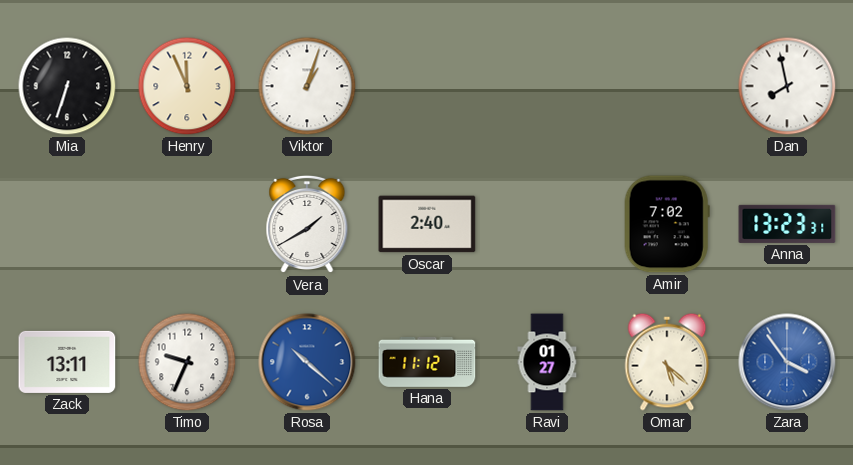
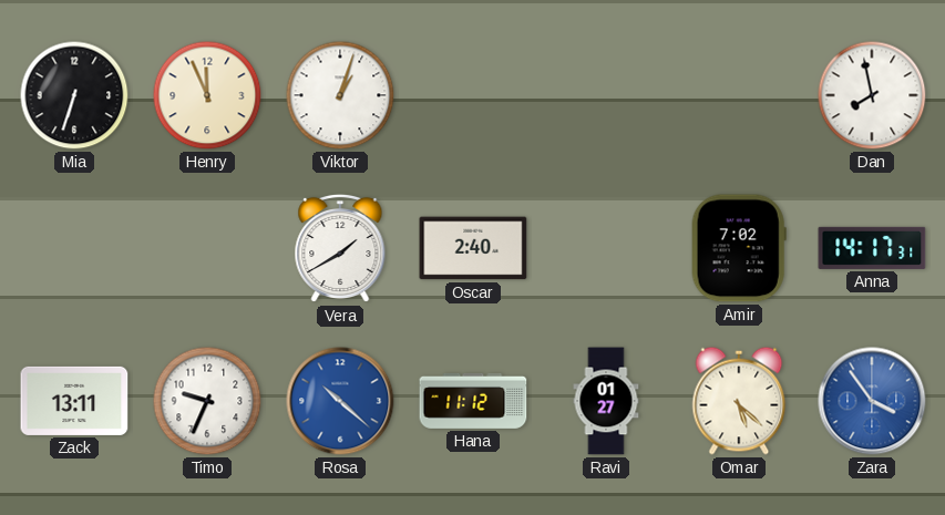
Anna: 13:23 -> 14:17 (872, 248)
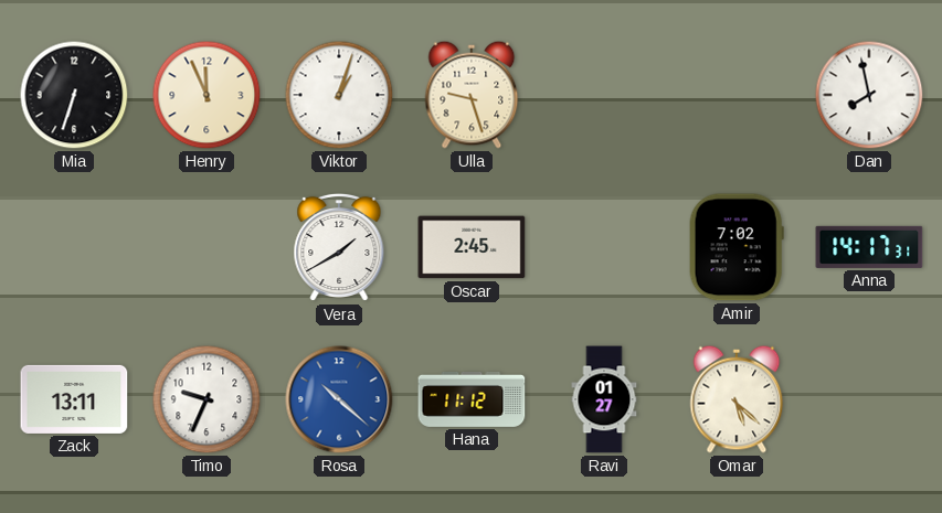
Ulla: none -> 9:27 (472, 95)
Oscar: 2:40 -> 2:45 (472, 247)
Zara: 3:54 -> none (872, 401)
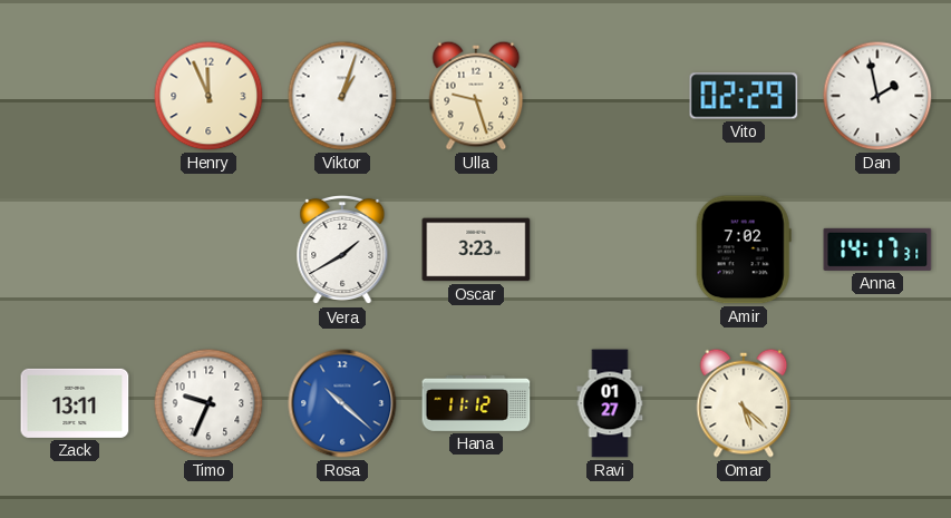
Mia: 6:33 -> none (74, 95)
Vito: none -> 02:29 (744, 96)
Dan: 7:58 -> 1:58 (877, 96)
Oscar: 2:45 -> 3:23 (476, 250)
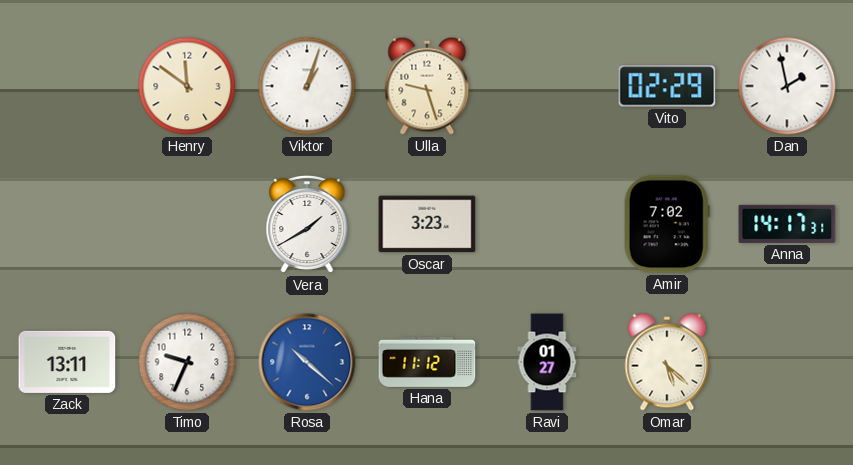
Henry: 11:56 -> 11:51 (187, 86)
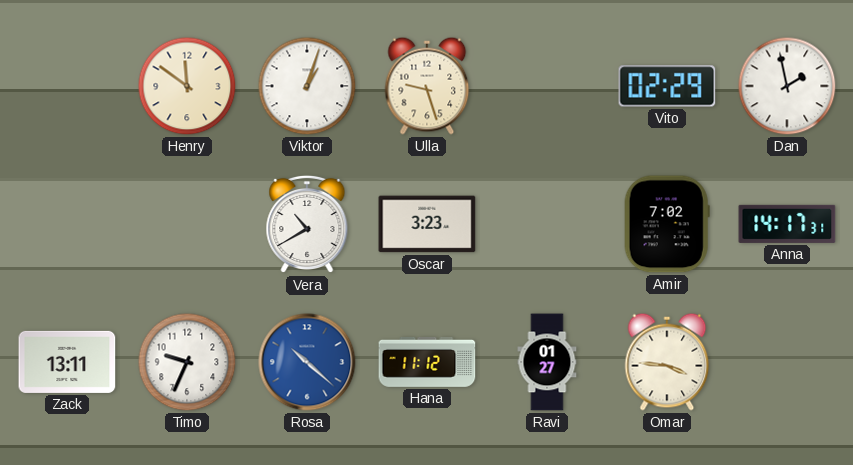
Vera: 1:40 -> 10:40 (307, 224)
Omar: 5:22 -> 3:46 (667, 362)
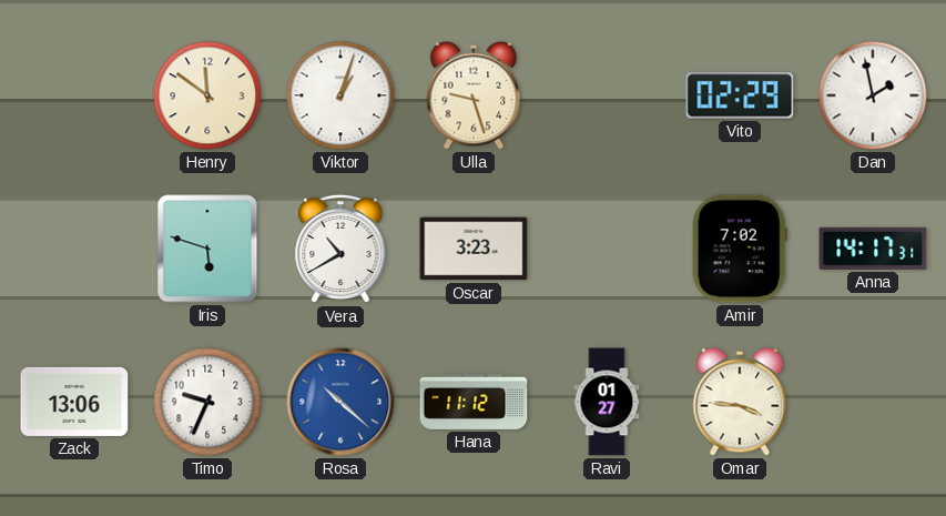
Iris: none -> 5:48 (207, 249)
Zack: 13:11 -> 13:06 (74, 402)
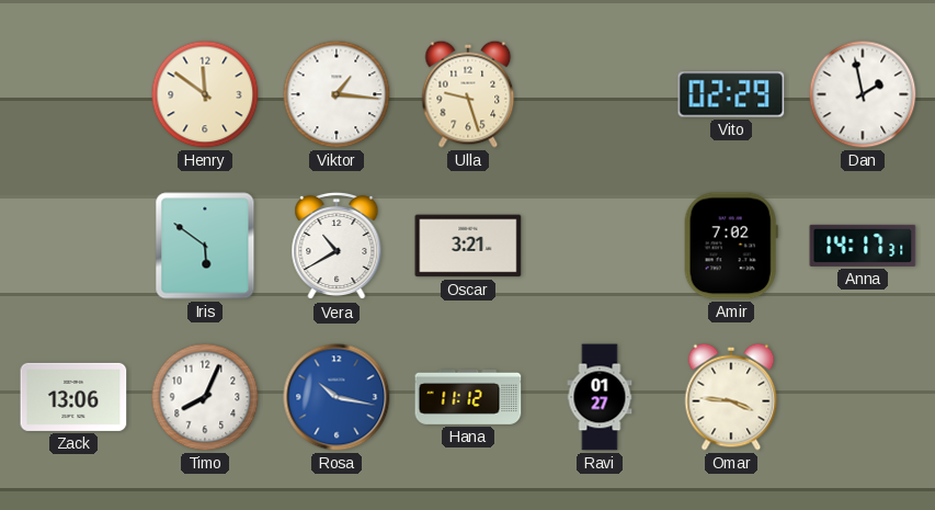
Viktor: 1:03 -> 1:16 (337, 94)
Iris: 5:48 -> 5:51 (205, 246)
Oscar: 3:23 -> 3:21 (468, 246)
Timo: 9:34 -> 8:04 (205, 397)
Rosa: 10:22 -> 10:17 (337, 397)
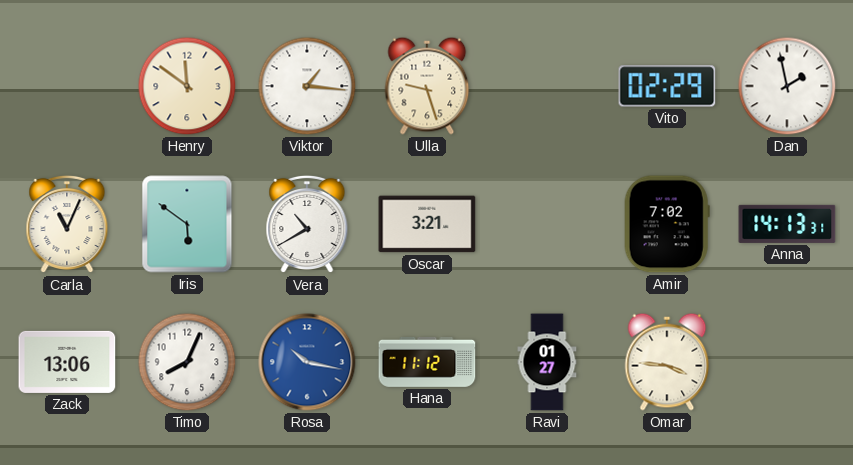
Carla: none -> 11:04 (67, 224)
Anna: 14:17 -> 14:13 (787, 224)
